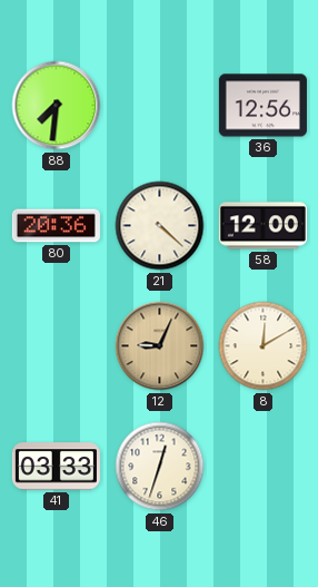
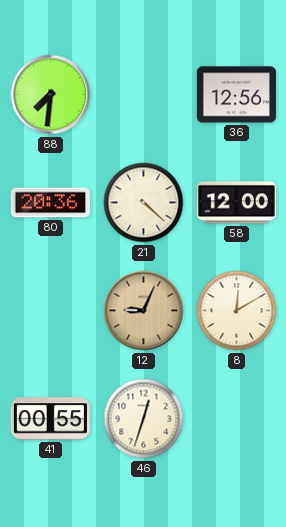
41: 03:33 -> 00:55 (50, 419)
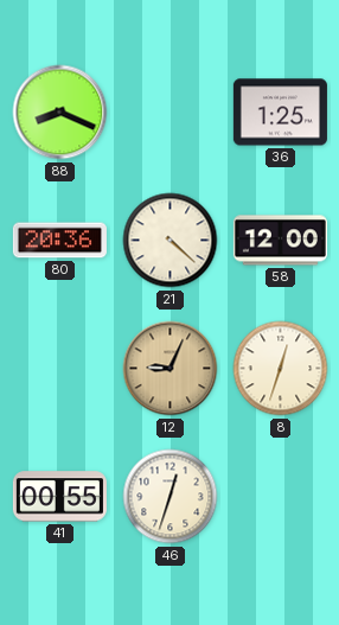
88: 7:31 -> 8:19 (60, 113)
36: 12:56 -> 1:25 (280, 113)
8: 12:10 -> 12:33 (281, 369)
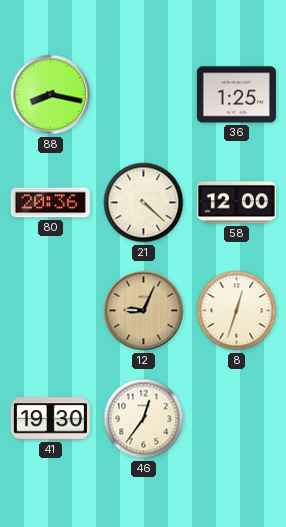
88: 8:19 -> 8:17 (51, 95)
41: 00:55 -> 19:30 (50, 419)
46: 12:33 -> 12:36 (144, 419)
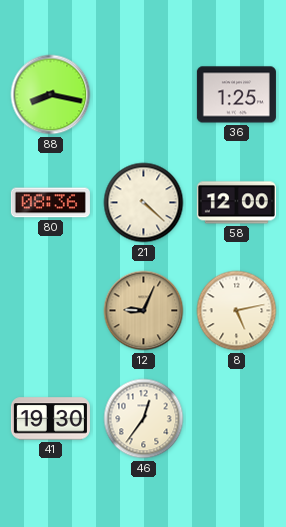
80: 20:36 -> 08:36 (50, 203)
8: 12:33 -> 5:13 (237, 311)
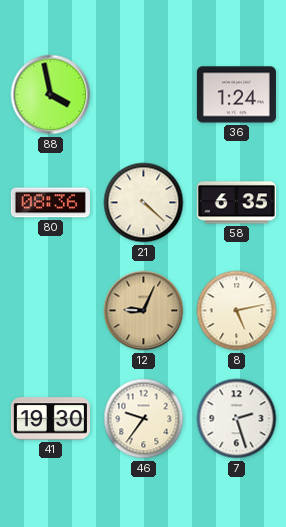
88: 8:17 -> 3:58 (51, 95)
36: 1:25 -> 1:24 (236, 95)
58: 12:00 -> 6:35 (236, 203)
46: 12:36 -> 9:36 (144, 419)
7: none -> 2:27 (237, 419)
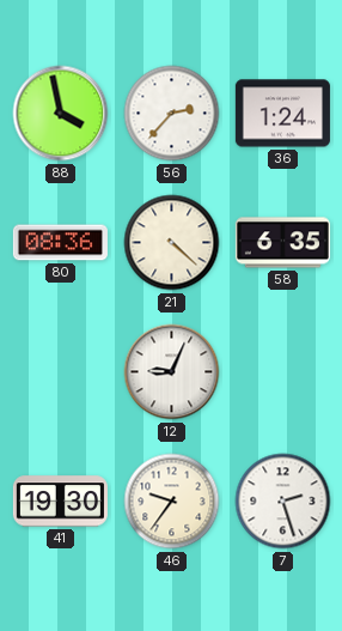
56: none -> 2:37 (172, 114)
12 dial: champagne -> white (172, 372)
8: 5:13 -> none (237, 311)
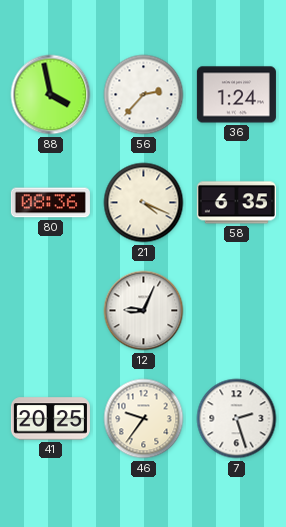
21: 4:22 -> 4:19 (144, 203)
41: 19:30 -> 20:25 (50, 419)
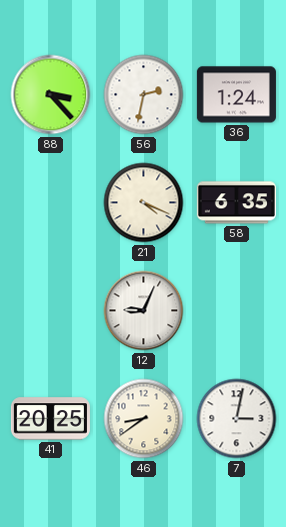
88: 3:58 -> 3:23 (51, 95)
56: 2:37 -> 2:32 (144, 95)
80: 08:36 -> none (50, 203)
46: 9:36 -> 8:39 (144, 419)
7: 2:27 -> 3:02 (237, 419)
